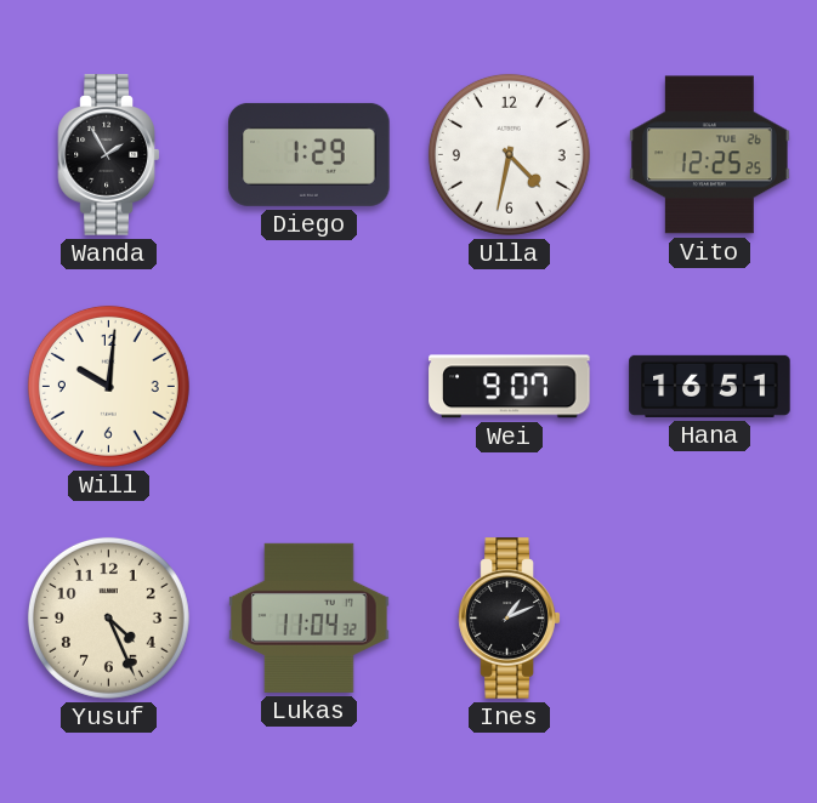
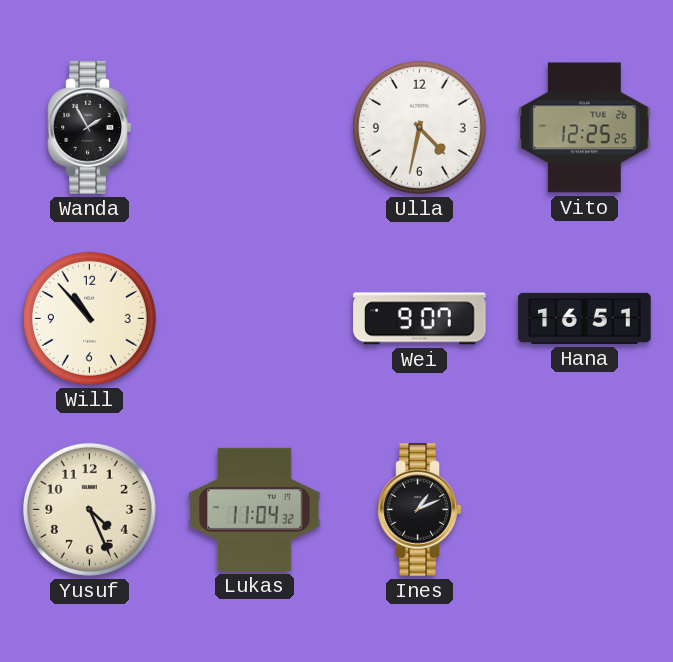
Diego: 1:29 -> none (310, 154)
Will: 10:01 -> 10:53 (89, 318)
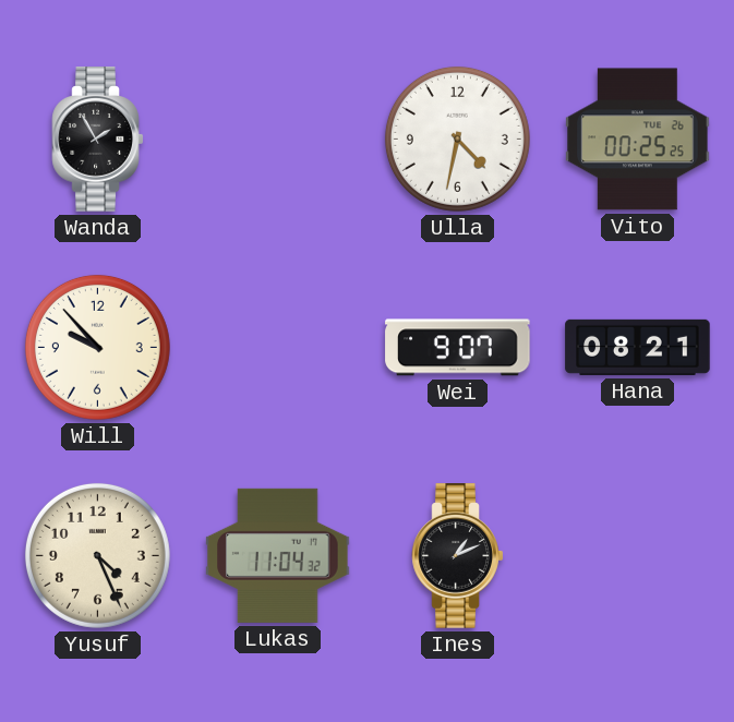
Vito: 12:25 -> 00:25 (638, 140)
Will: 10:53 -> 9:53 (97, 347)
Hana: 16:51 -> 08:21 (638, 347)
